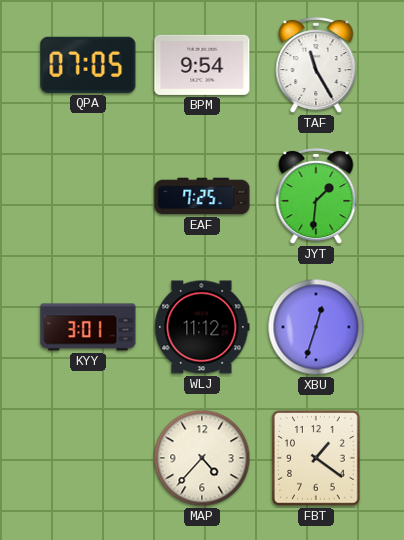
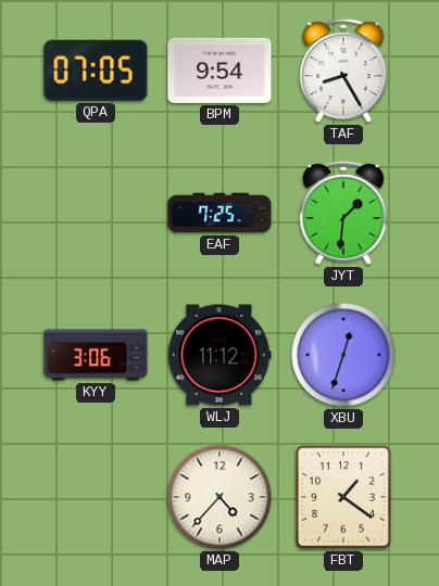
TAF: 11:25 -> 8:25 (343, 71)
KYY: 3:01 -> 3:06 (96, 355)
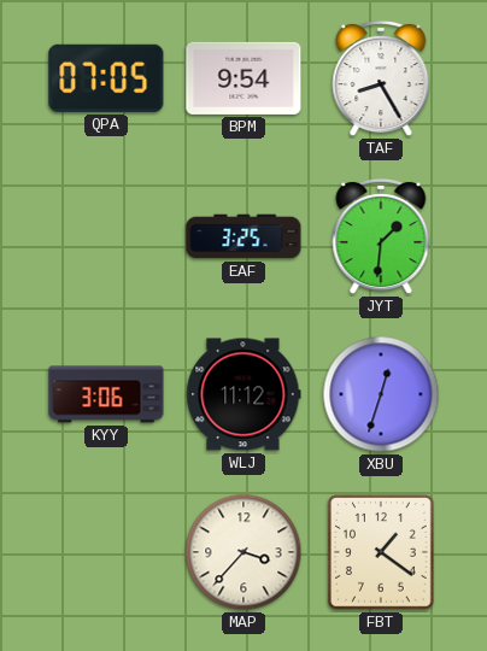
EAF: 7:25 -> 3:25 (243, 236)
MAP: 4:37 -> 3:37 (243, 552)
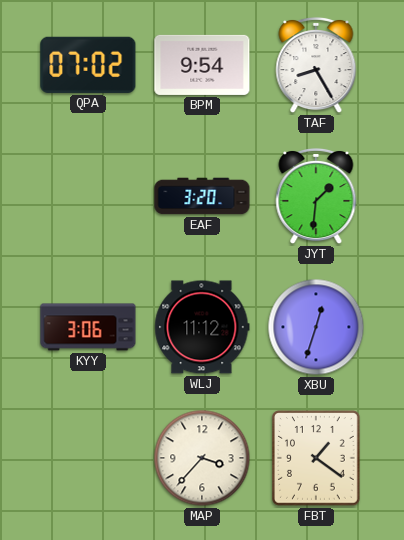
QPA: 07:05 -> 07:02 (88, 65)
EAF: 3:25 -> 3:20 (202, 196)
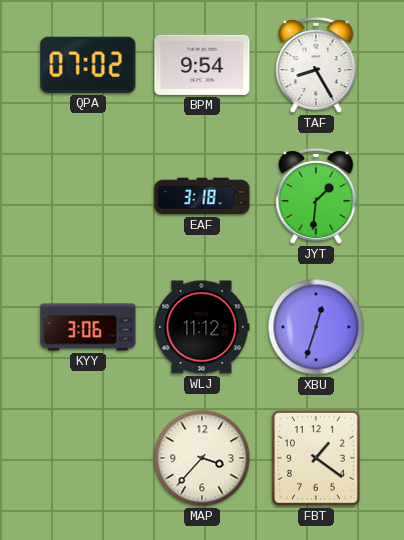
EAF: 3:20 -> 3:18 (202, 196)
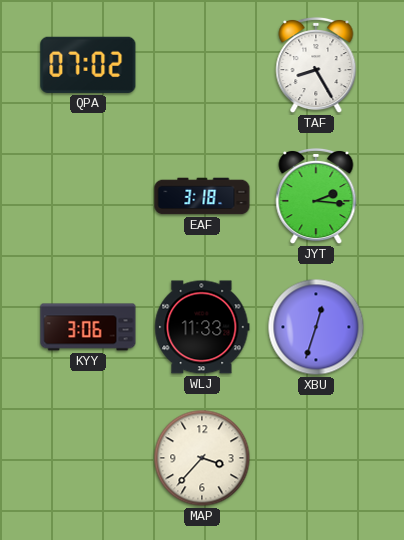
BPM: 9:54 -> none (202, 65)
JYT: 1:31 -> 2:16 (316, 196)
WLJ: 11:12 -> 11:33 (202, 327)
FBT: 1:21 -> none (317, 458)
